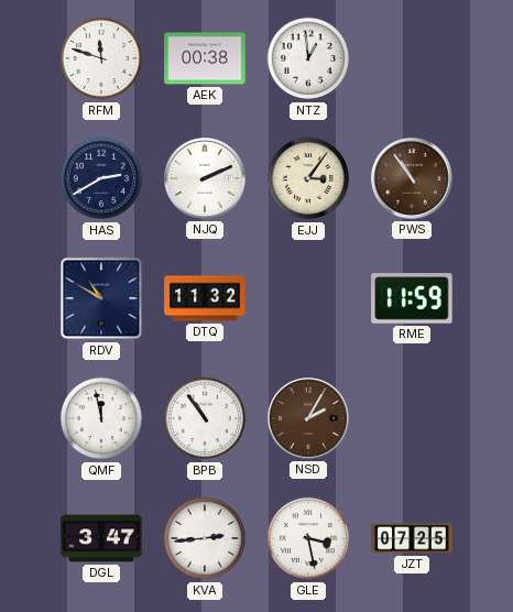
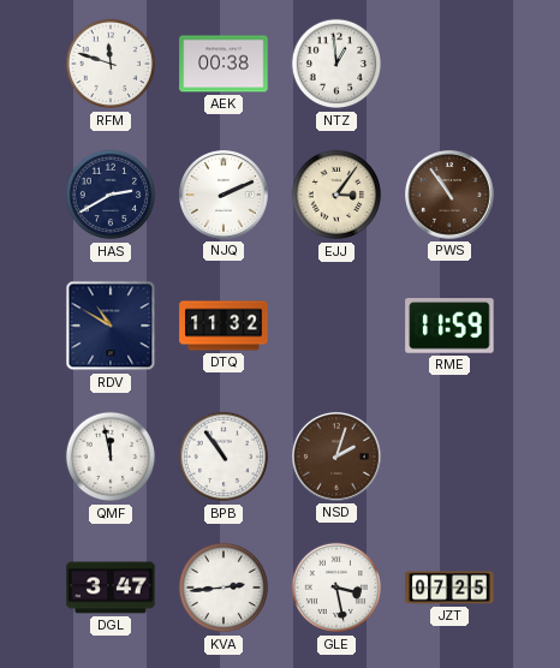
NSD: 2:05 -> 2:03 (338, 458)
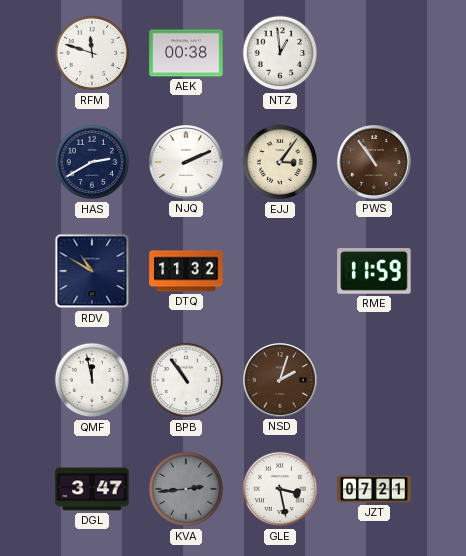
KVA dial: white -> grey (186, 489)
JZT: 07:25 -> 07:21 (374, 489)
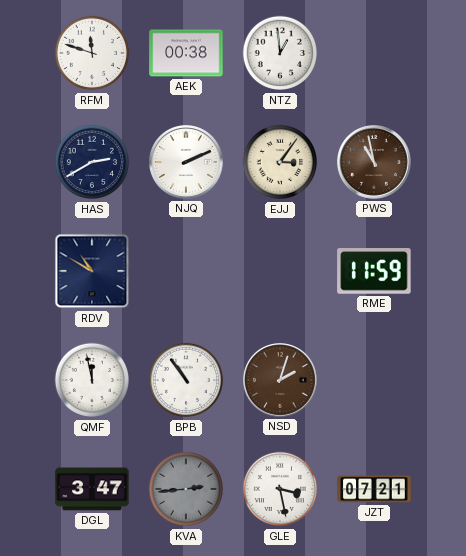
PWS: 10:54 -> 10:58 (375, 163)
DTQ: 11:32 -> none (186, 271)
